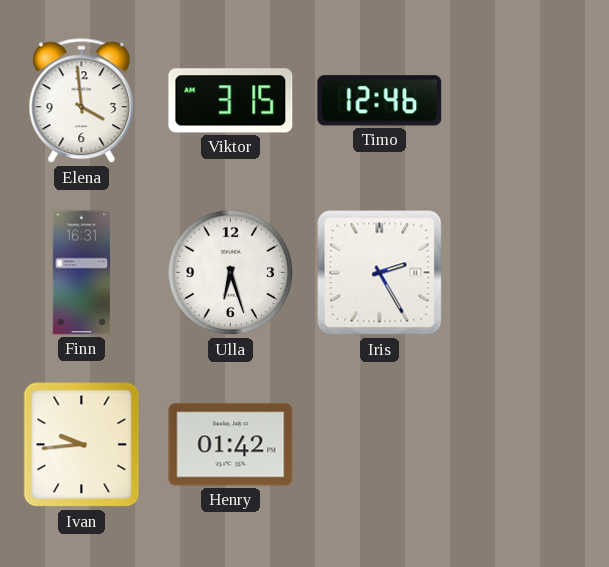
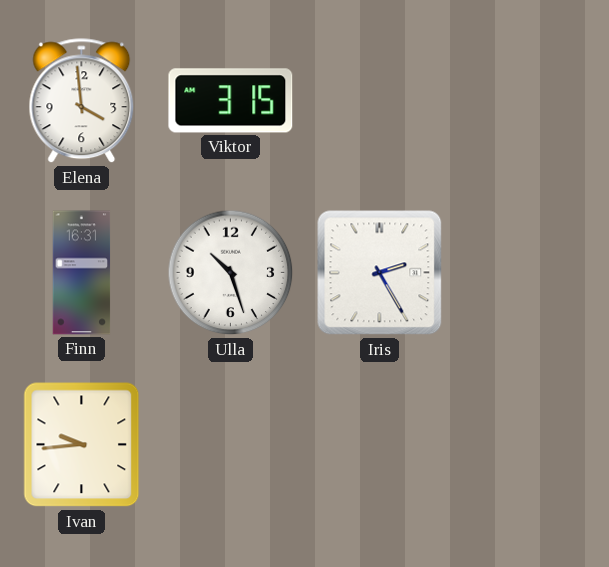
Timo: 12:46 -> none (380, 101)
Ulla: 6:27 -> 10:27 (231, 273)
Henry: 01:42 -> none (231, 445)
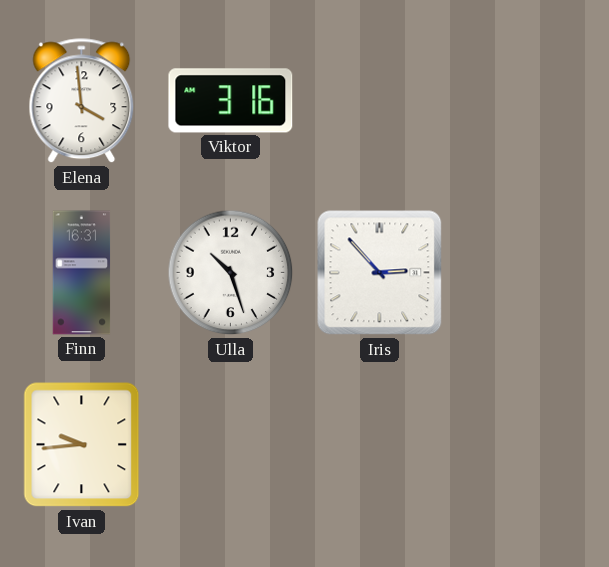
Viktor: 3:15 -> 3:16 (231, 101)
Iris: 2:25 -> 2:53 (380, 273)
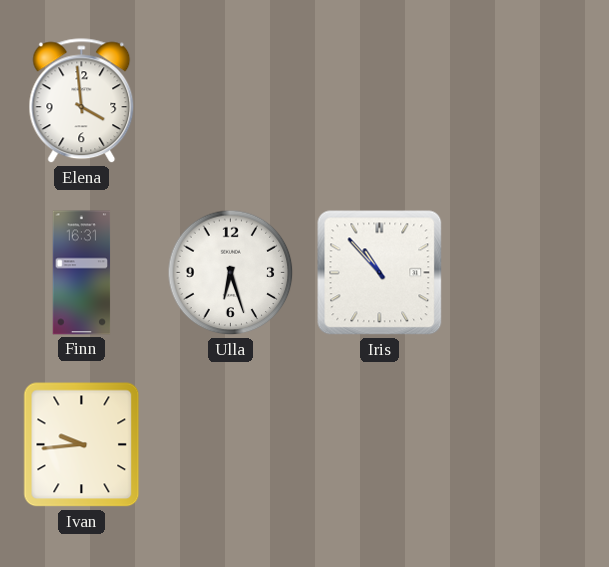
Viktor: 3:16 -> none (231, 101)
Ulla: 10:27 -> 6:27 (231, 273)
Iris: 2:53 -> 10:53 (380, 273)
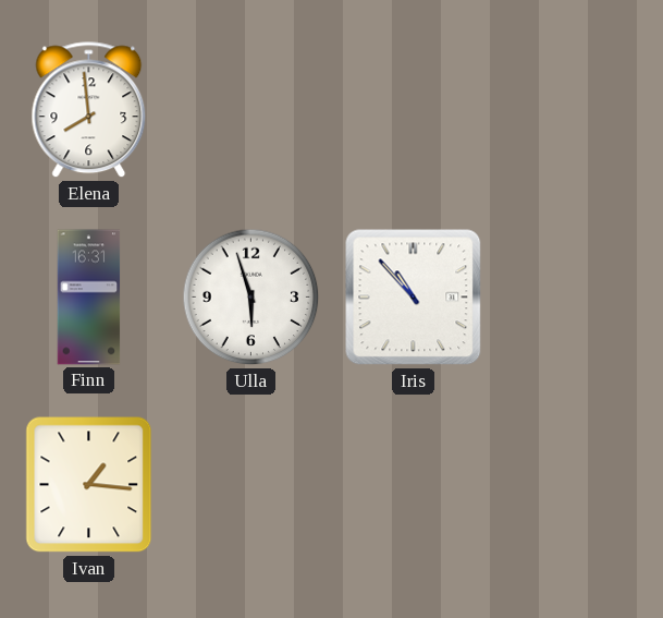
Elena: 3:59 -> 7:59 (89, 110)
Ulla: 6:27 -> 5:57 (251, 298)
Ivan: 9:44 -> 1:16 (89, 485)
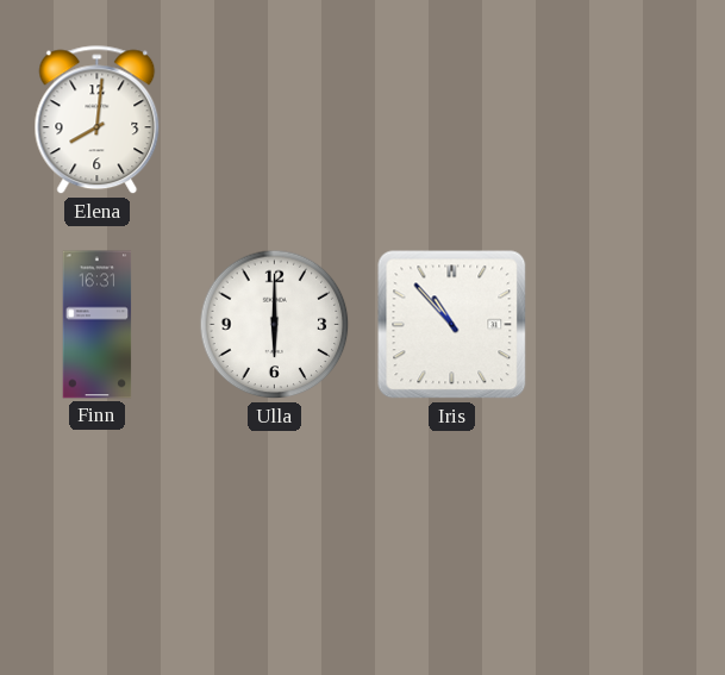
Elena: 7:59 -> 8:01 (98, 120)
Ulla: 5:57 -> 6:00 (275, 325)
Ivan: 1:16 -> none (89, 485)
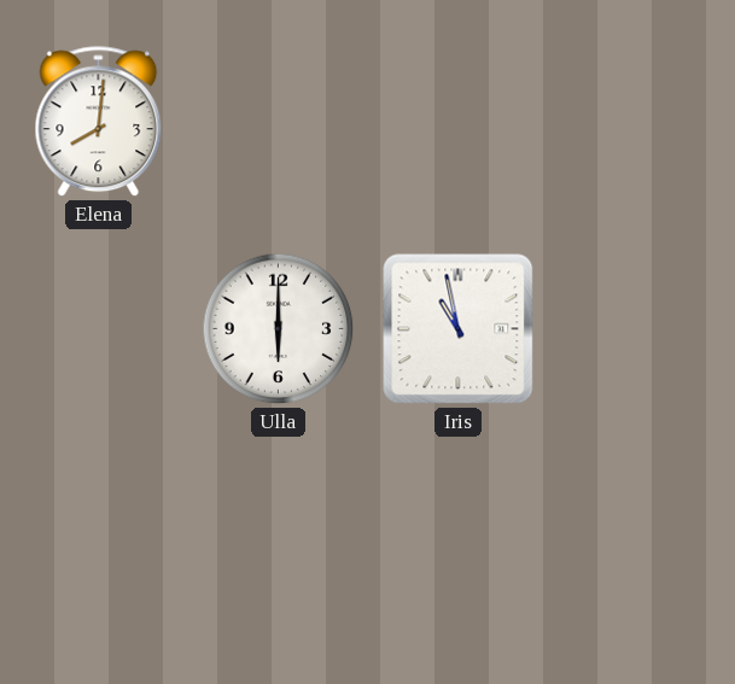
Finn: 16:31 -> none (98, 325)
Iris: 10:53 -> 10:58 (459, 329)
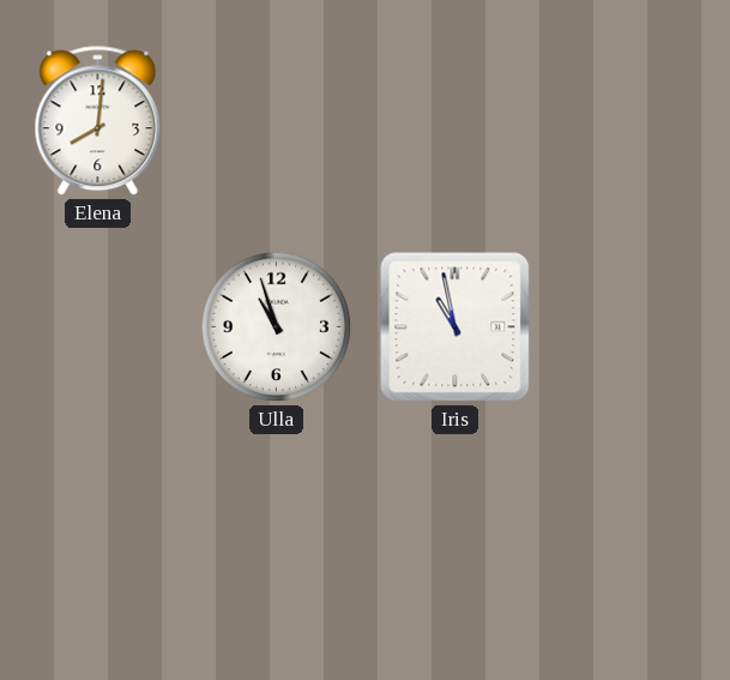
Ulla: 6:00 -> 10:57 (277, 327)
